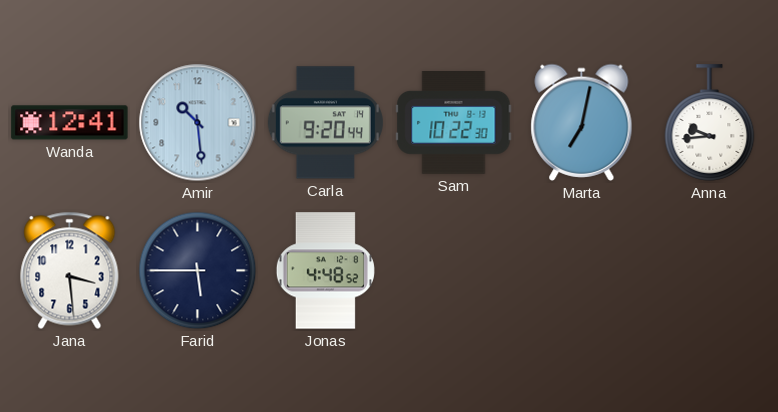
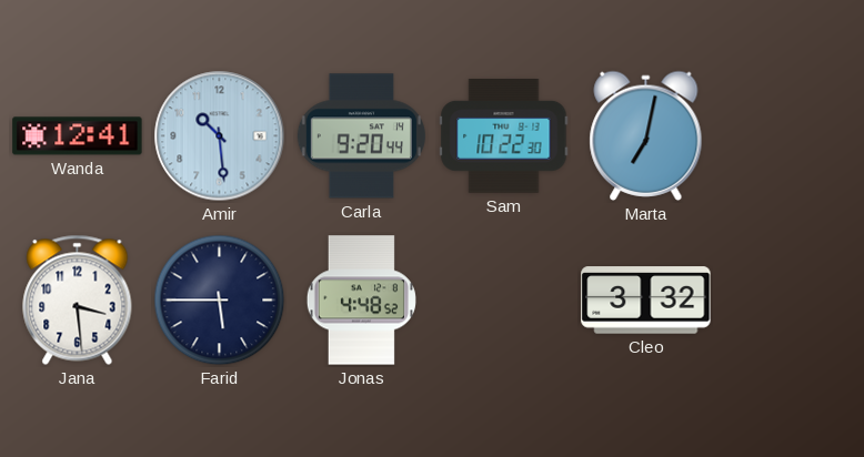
Anna: 9:44 -> none (710, 123)
Cleo: none -> 3:32 (646, 301)
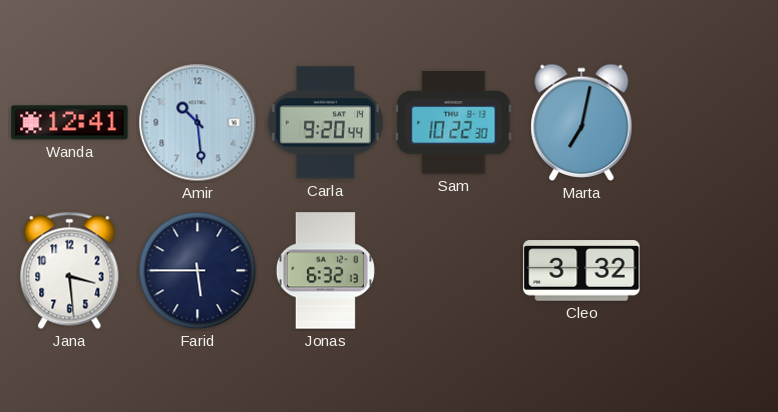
Jonas: 4:48 -> 6:32 (325, 271)
